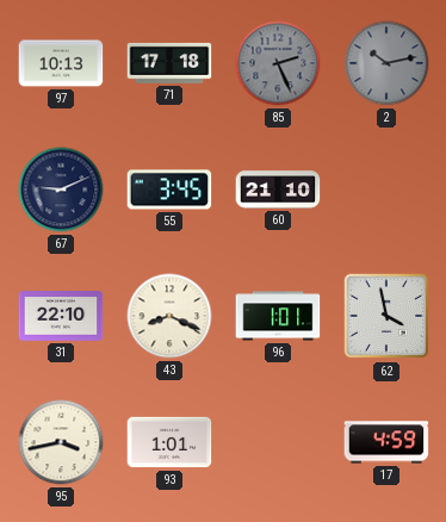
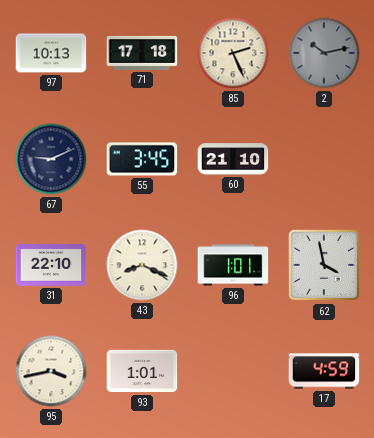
85 dial: grey -> cream (233, 53)
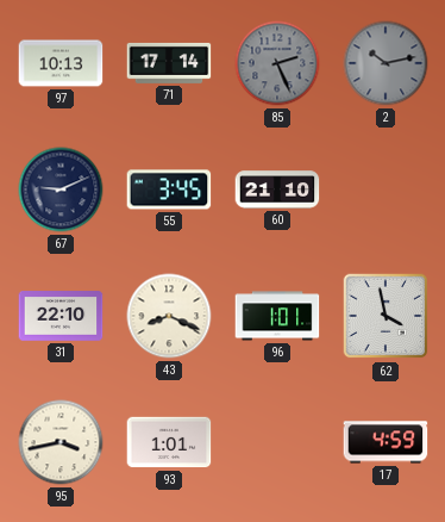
71: 17:18 -> 17:14 (169, 63)
85 dial: cream -> grey (277, 63)
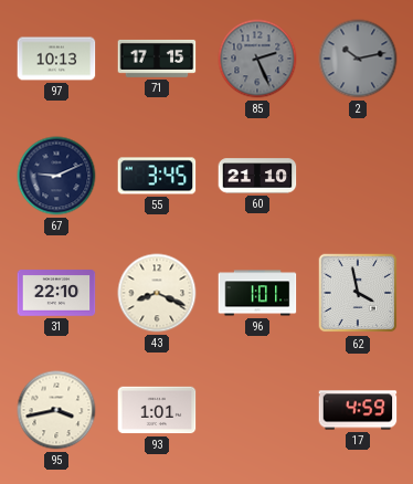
71: 17:14 -> 17:15 (157, 59)
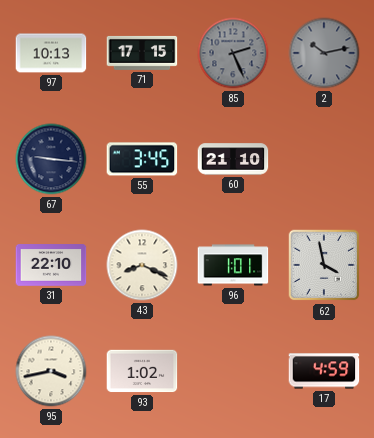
67: 9:11 -> 9:16 (51, 159)
93: 1:01 -> 1:02 (142, 371)
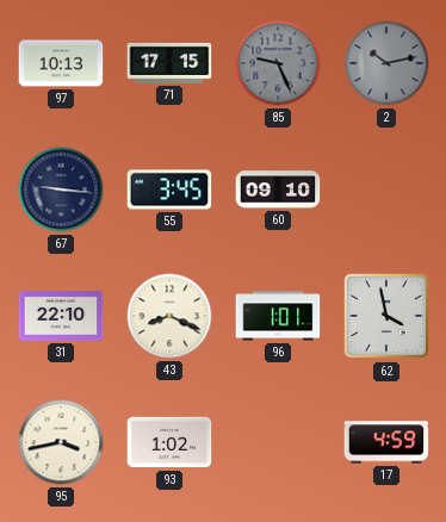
85: 2:26 -> 9:26 (278, 63)
60: 21:10 -> 09:10 (278, 189)
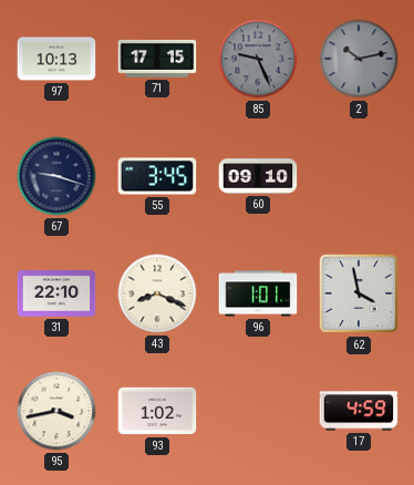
67: 9:16 -> 9:18 (56, 176)
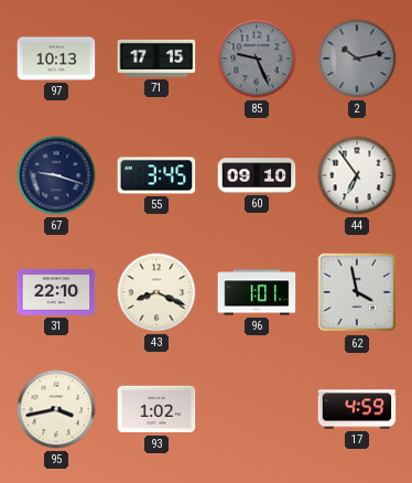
44: none -> 6:54 (357, 175)
